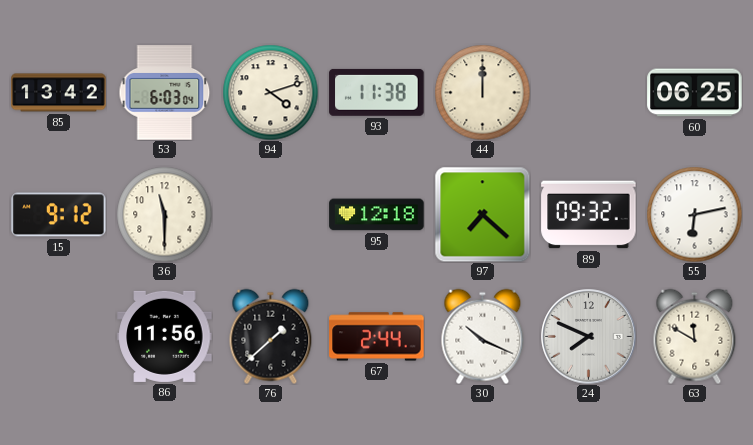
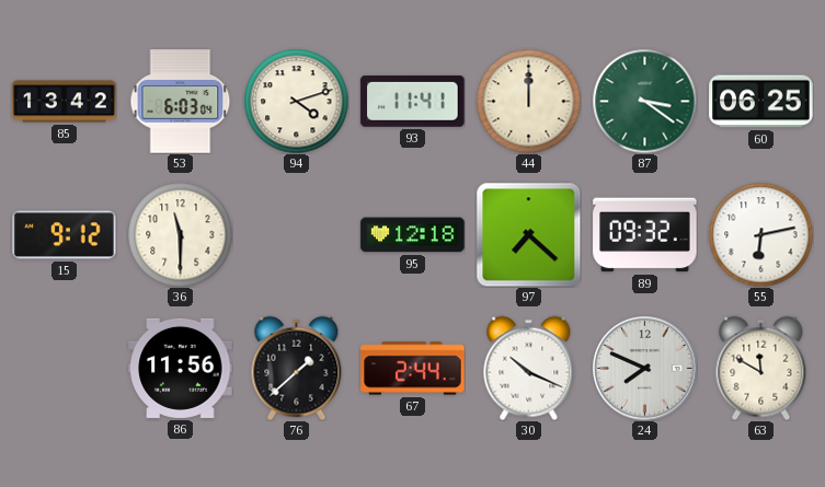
93: 11:38 -> 11:41 (413, 101)
87: none -> 3:21 (644, 101)
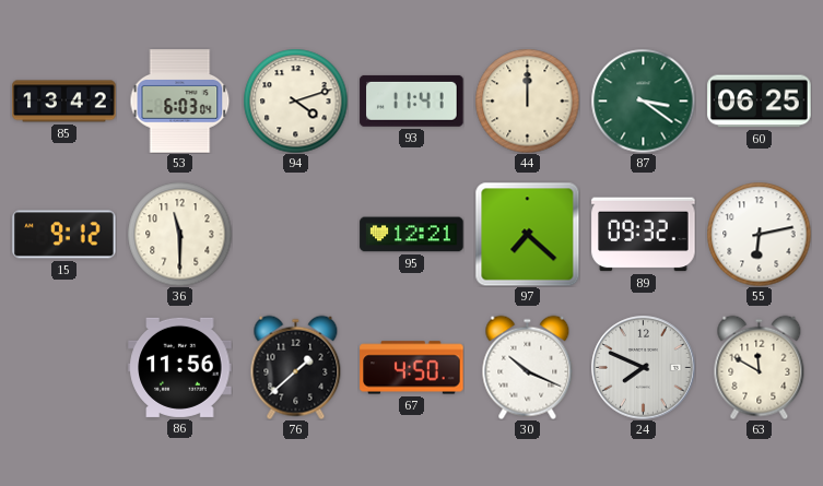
95: 12:18 -> 12:21 (412, 235)
67: 2:44 -> 4:50 (412, 368)
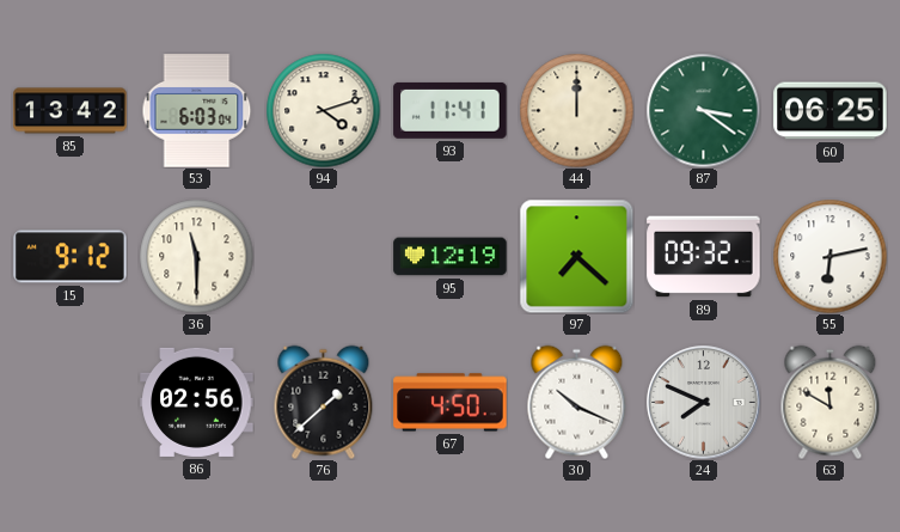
95: 12:21 -> 12:19 (451, 257)
86: 11:56 -> 02:56 (197, 402)
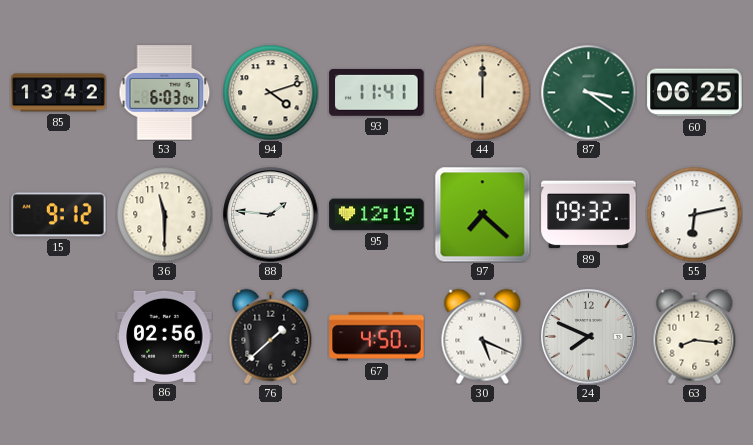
88: none -> 1:46 (271, 215)
30: 10:19 -> 5:19 (483, 336)
63: 11:50 -> 8:16 (695, 336)
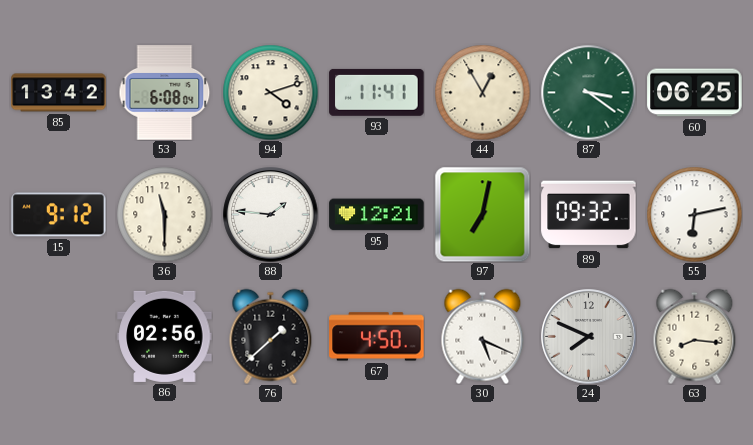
53: 6:03 -> 6:08 (165, 93)
44: 12:00 -> 12:55 (482, 92)
95: 12:19 -> 12:21 (377, 215)
97: 7:22 -> 7:02 (482, 214)
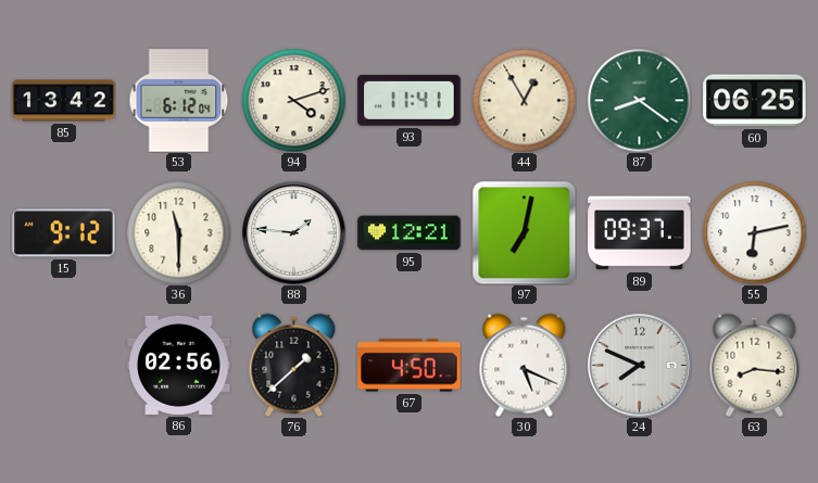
53: 6:08 -> 6:12 (179, 101)
87: 3:21 -> 8:21 (639, 100)
89: 09:32 -> 09:37 (640, 233)
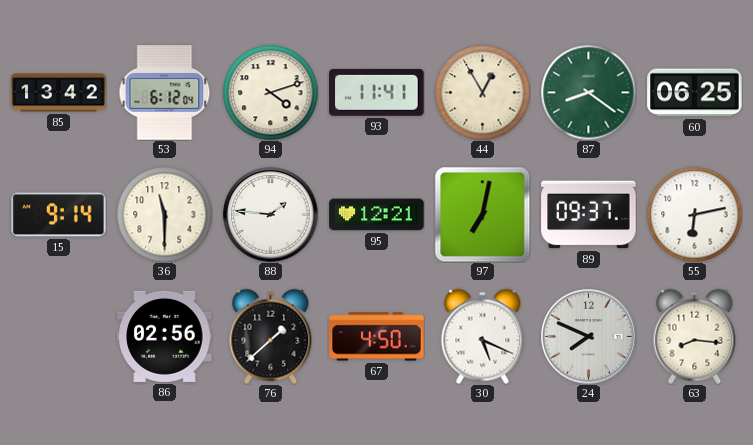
15: 9:12 -> 9:14 (59, 215)
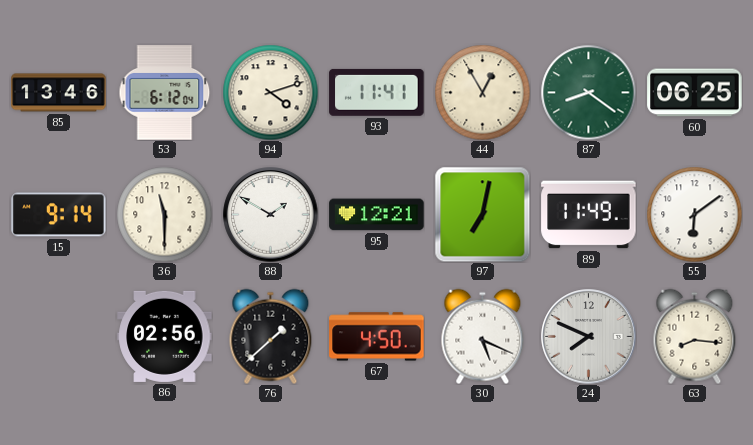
85: 13:42 -> 13:46 (59, 93)
88: 1:46 -> 1:50 (271, 215)
89: 09:37 -> 11:49 (589, 215)
55: 6:13 -> 6:09 (694, 214)
